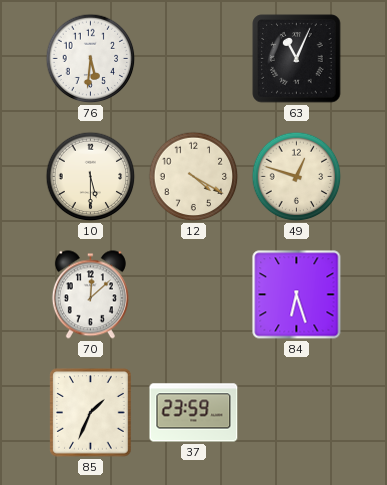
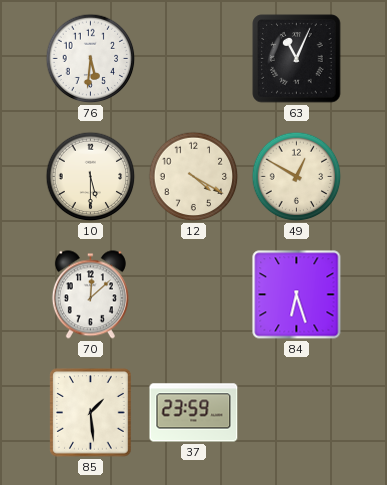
49: 12:48 -> 12:50 (297, 177)
85: 1:34 -> 1:29 (91, 413)
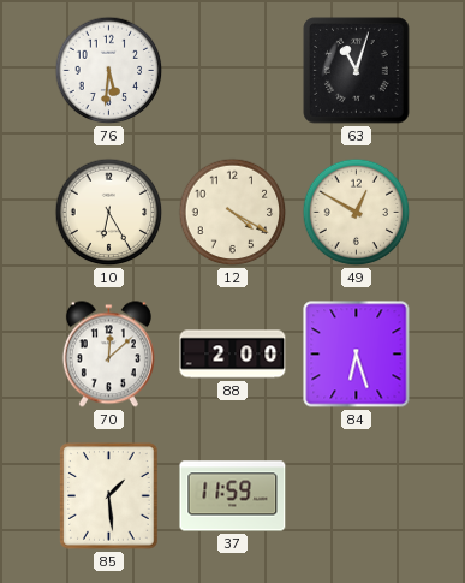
63: 11:04 -> 11:03 (357, 71)
10: 5:30 -> 6:25 (109, 213)
88: none -> 2:00 (233, 355)
37: 23:59 -> 11:59 (233, 496)
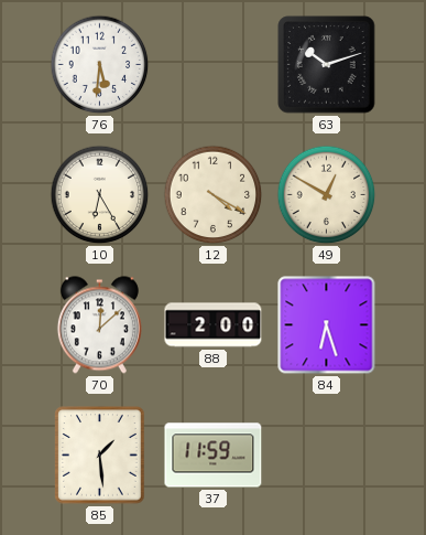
63: 11:03 -> 10:12 (327, 65)
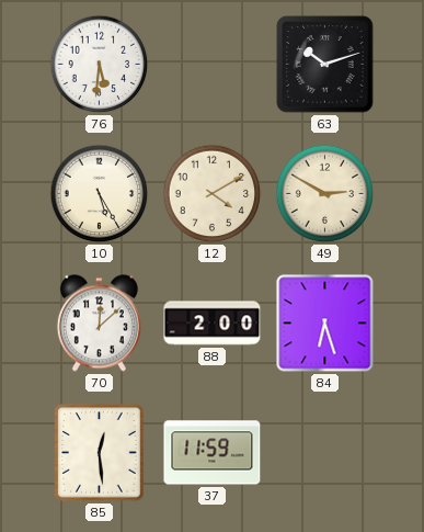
10: 6:25 -> 5:25 (100, 194)
12: 4:20 -> 4:10 (213, 194)
49: 12:50 -> 2:50 (325, 194)
85: 1:29 -> 12:29 (100, 453)
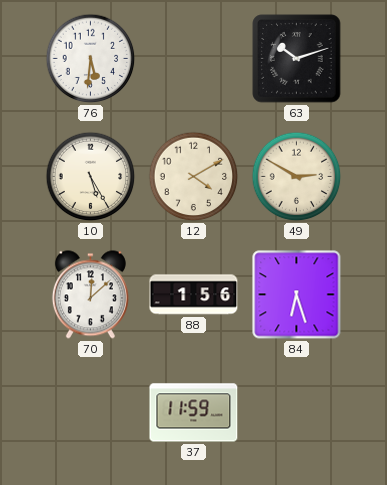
88: 2:00 -> 1:56 (194, 295)
85: 12:29 -> none (100, 453)
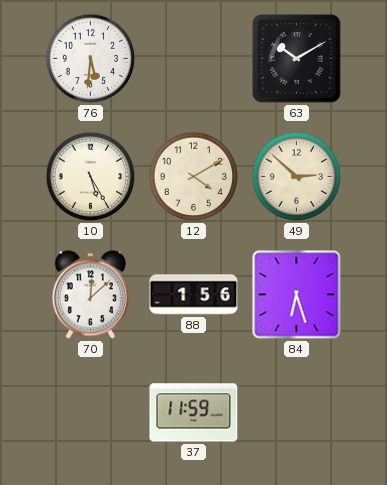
63: 10:12 -> 10:10 (297, 59)
49: 2:50 -> 2:52 (297, 177)
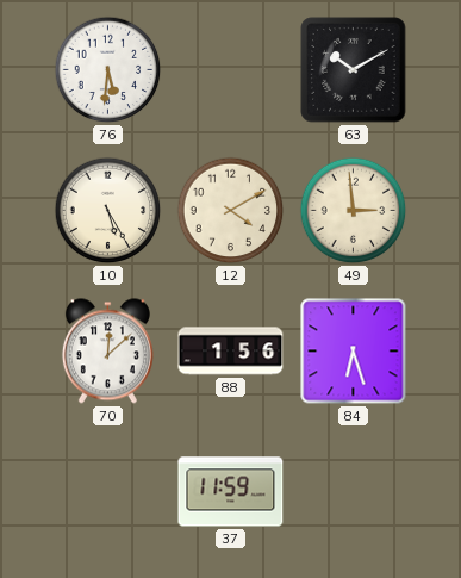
49: 2:52 -> 2:59 (354, 211)
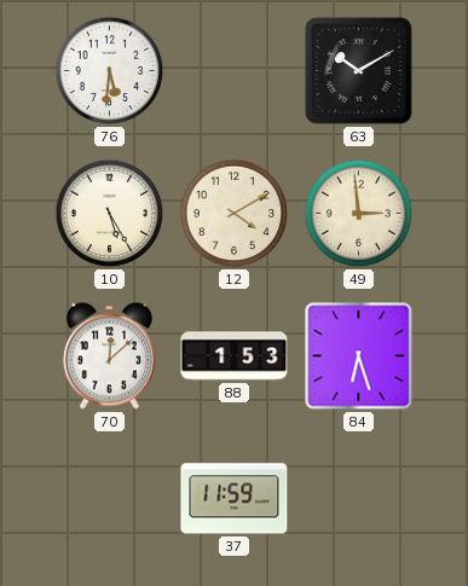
88: 1:56 -> 1:53 (235, 356)
